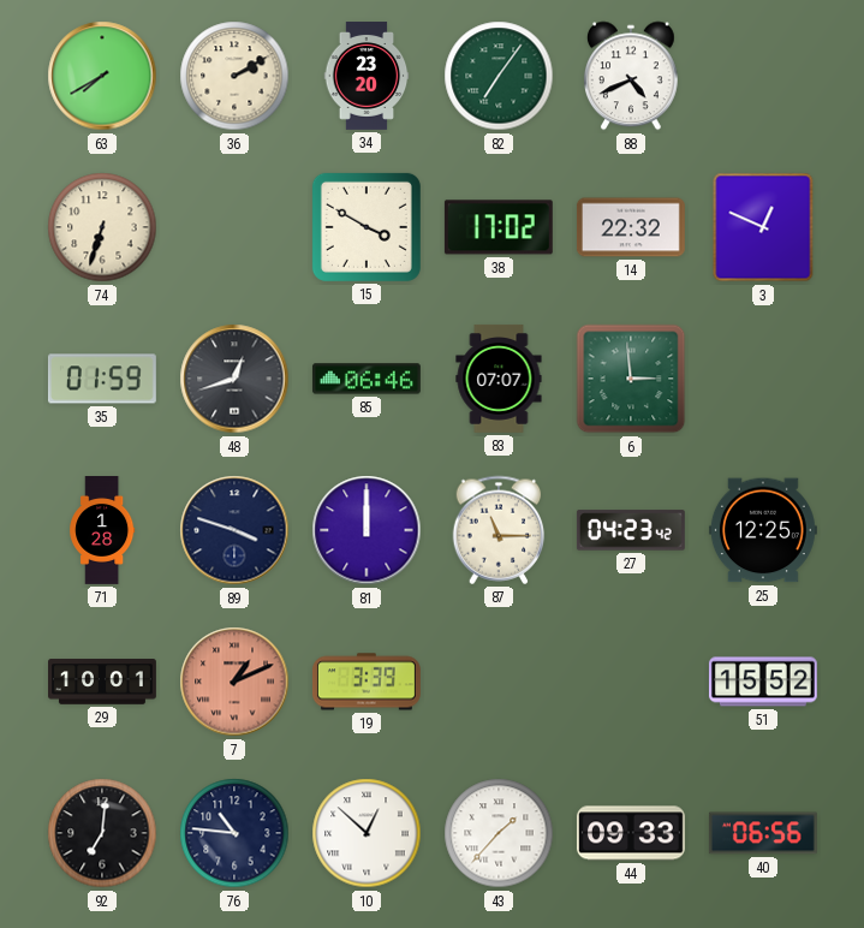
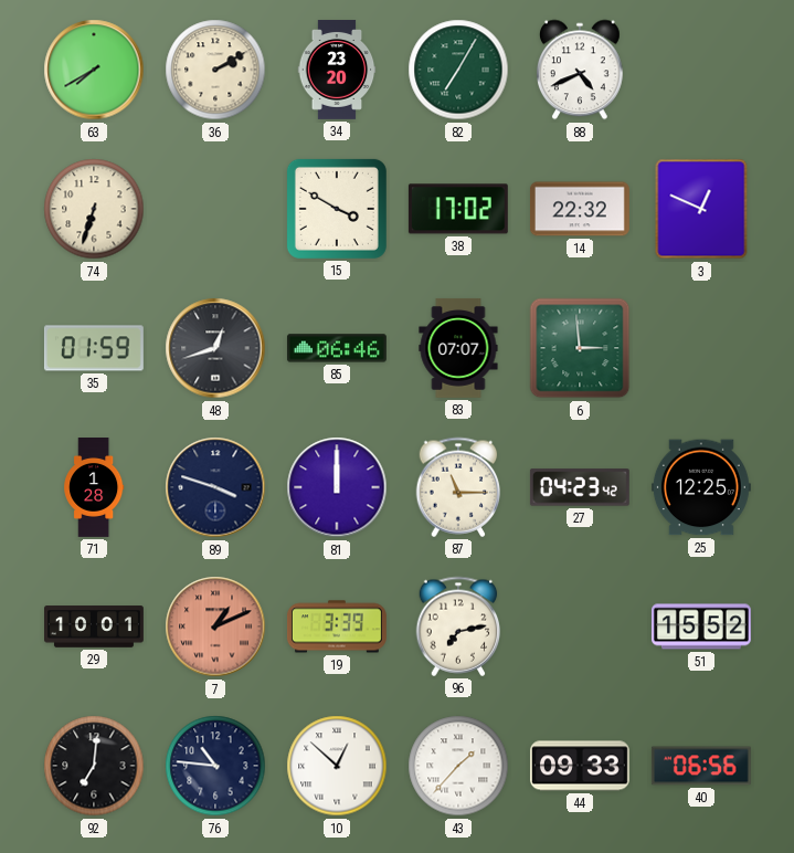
82: 7:06 -> 7:05 (458, 70)
96: none -> 7:13 (458, 626)
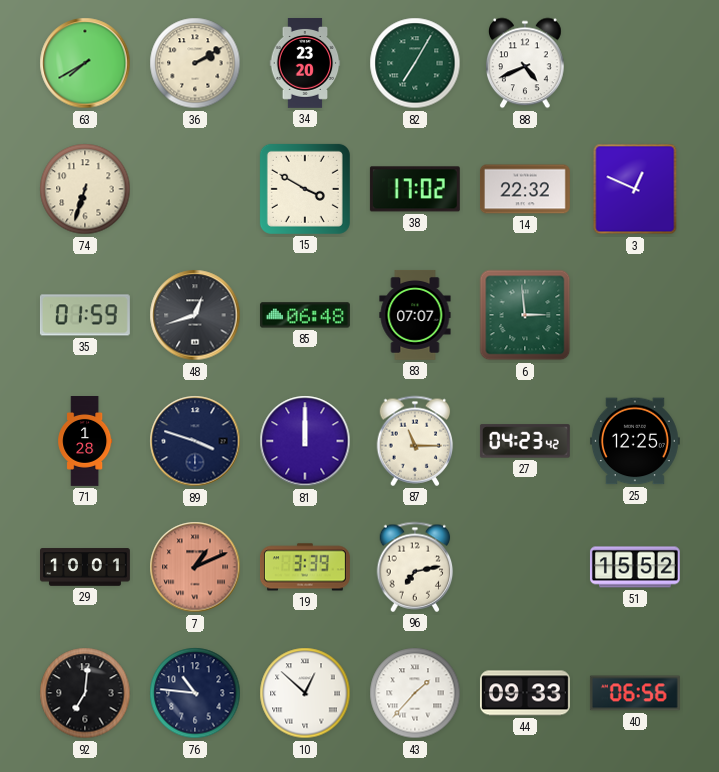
85: 06:46 -> 06:48 (305, 315)
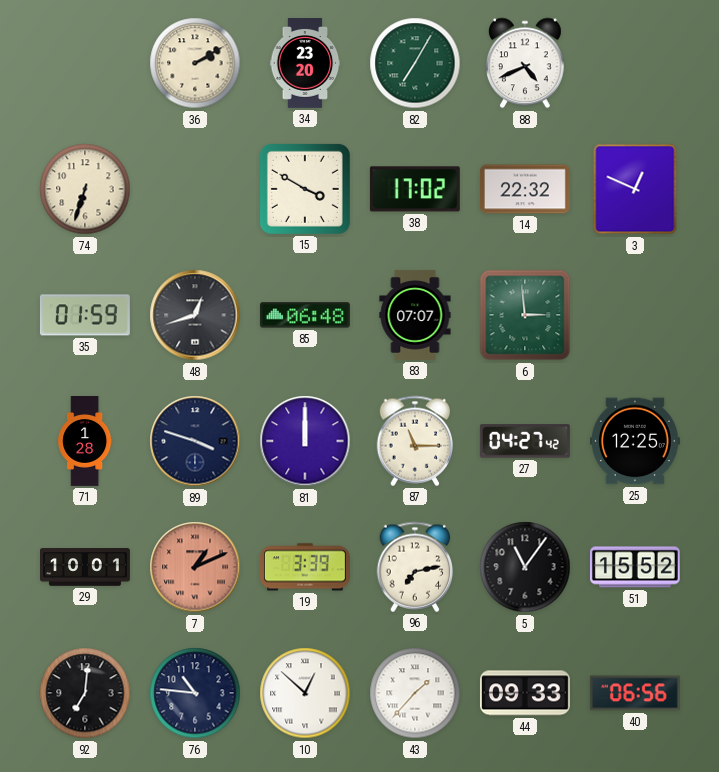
63: 7:40 -> none (85, 63)
27: 04:23 -> 04:27 (525, 441)
5: none -> 11:06 (525, 567)
